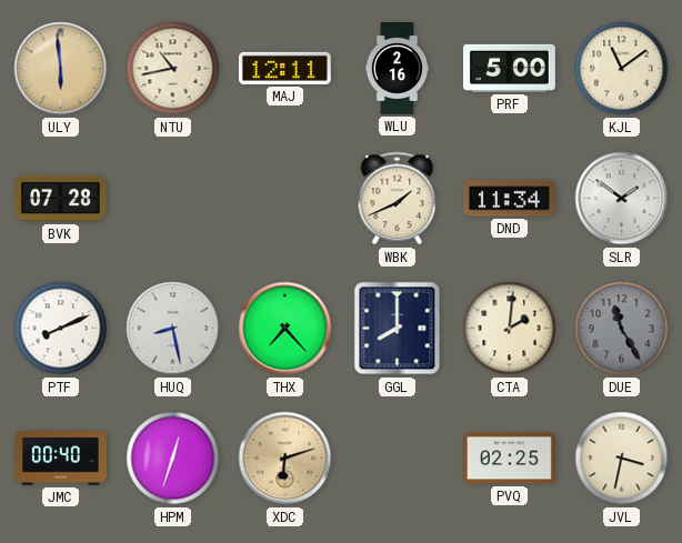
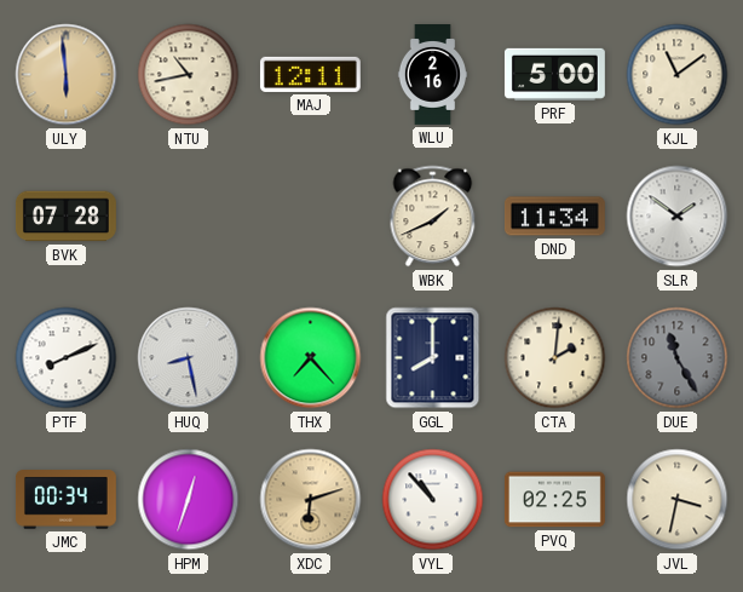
JMC: 00:40 -> 00:34 (65, 500)
VYL: none -> 10:53 (433, 500)
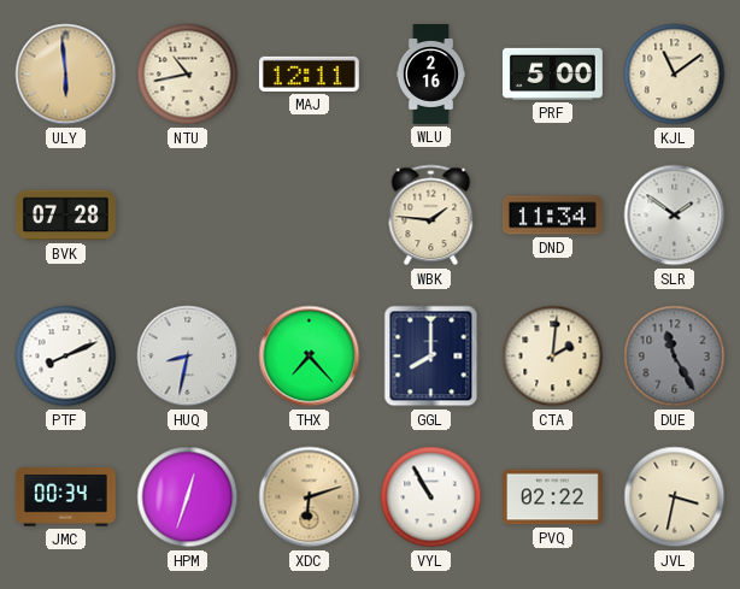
WBK: 1:41 -> 1:46 (431, 216)
HUQ: 8:28 -> 8:32 (188, 357)
VYL: 10:53 -> 10:55 (431, 497)
PVQ: 02:25 -> 02:22 (552, 497)
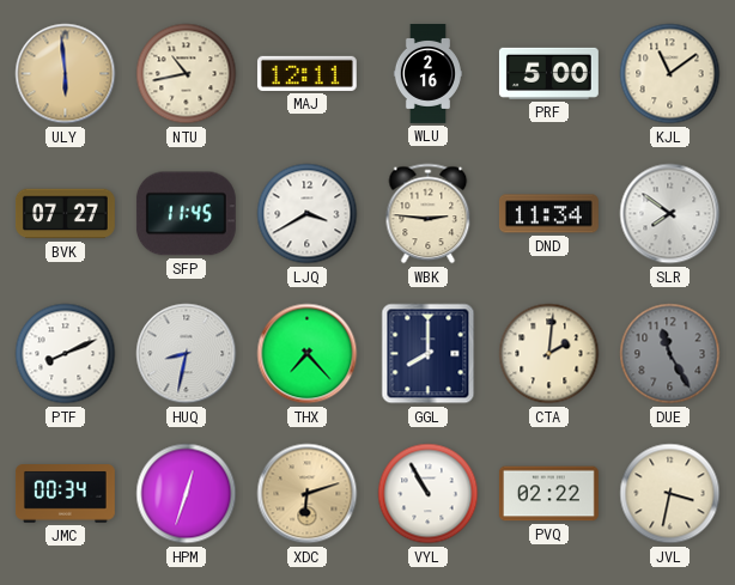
BVK: 07:28 -> 07:27 (65, 214)
SFP: none -> 11:45 (186, 214)
LJQ: none -> 3:40 (308, 214)
WBK: 1:46 -> 2:46 (429, 214)
SLR: 1:51 -> 7:51 (670, 214)
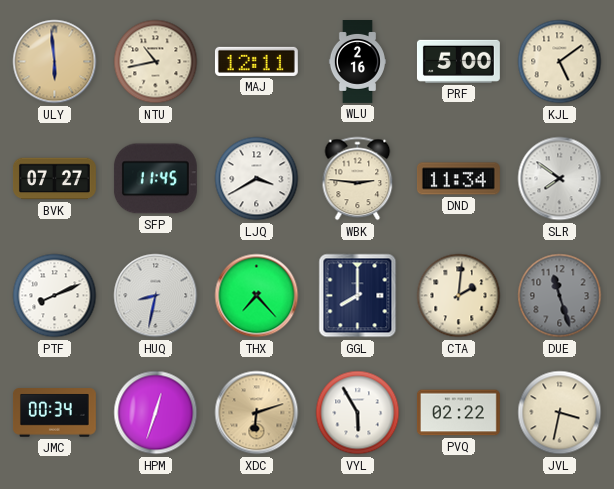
KJL: 11:09 -> 5:09 (560, 62)
DUE: 11:25 -> 11:27 (560, 296)
VYL: 10:55 -> 5:55 (358, 413)
